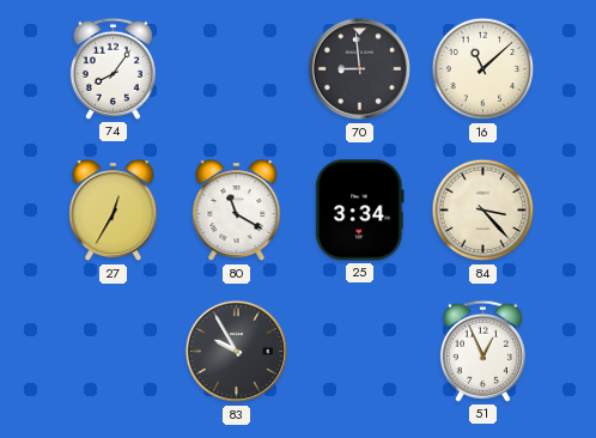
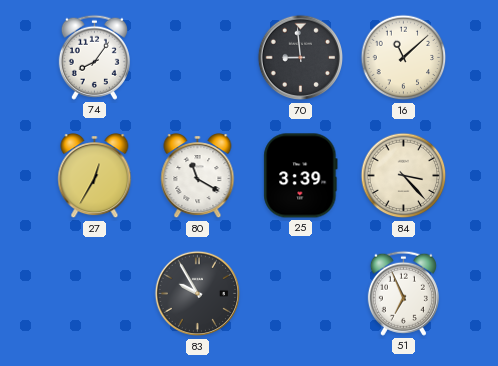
25: 3:34 -> 3:39 (301, 176)
51: 12:56 -> 6:56 (403, 293)
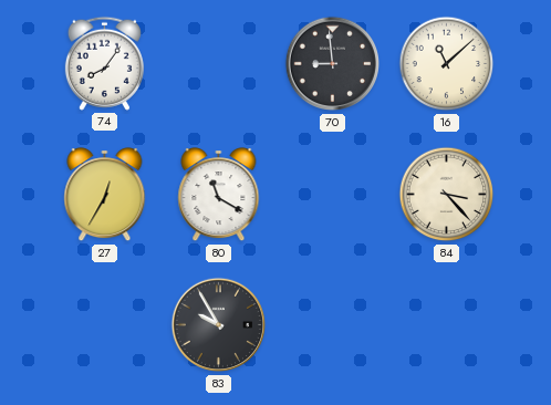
25: 3:39 -> none (301, 176)
51: 6:56 -> none (403, 293)
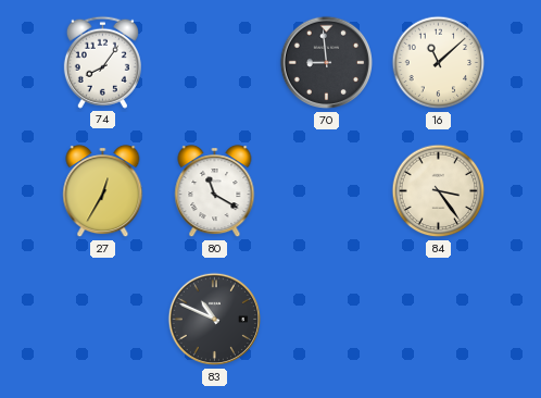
84: 3:23 -> 3:24 (439, 191)
83: 9:55 -> 10:49 (215, 320)
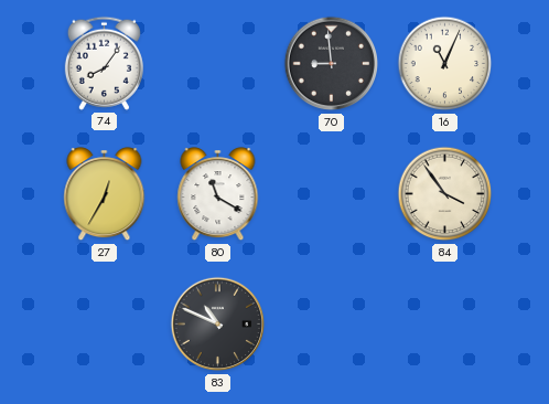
16: 11:08 -> 11:04 (445, 64)
84: 3:24 -> 3:54 (445, 194)
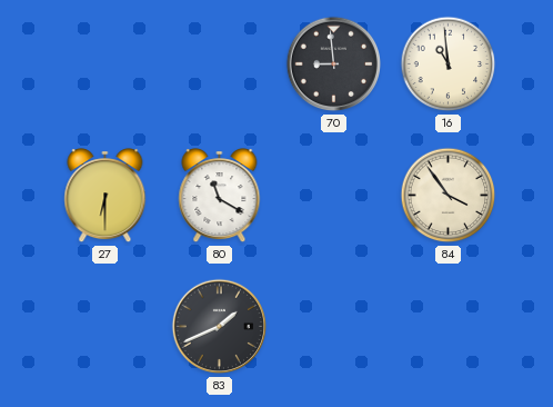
74: 8:06 -> none (104, 63)
16: 11:04 -> 10:59 (449, 64)
27: 12:35 -> 6:30 (105, 197)
83: 10:49 -> 1:41 (220, 327)
